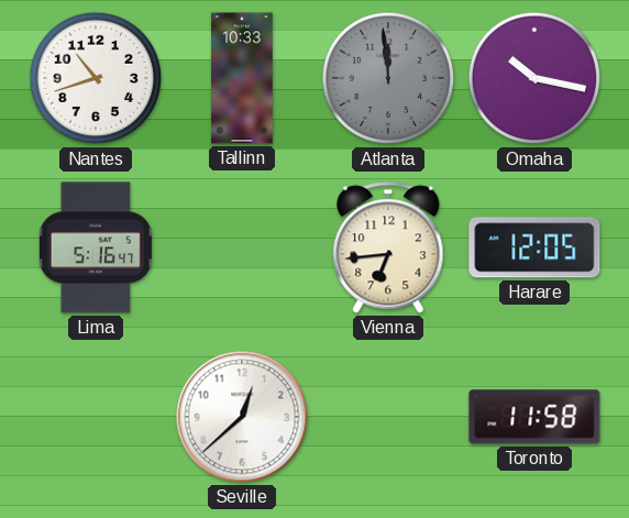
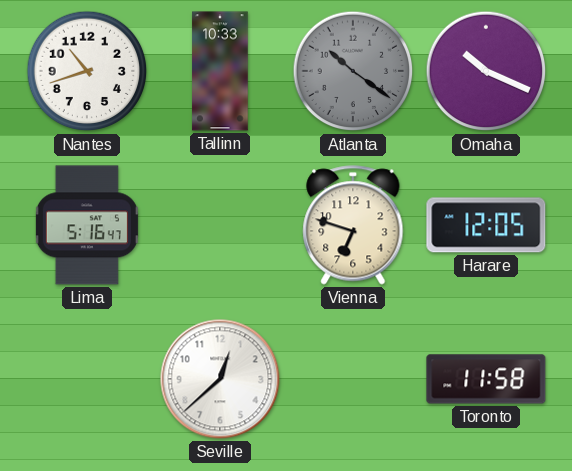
Atlanta: 11:59 -> 10:21 (353, 71)
Omaha: 10:17 -> 10:19 (486, 71)
Vienna: 6:44 -> 6:48 (353, 225)
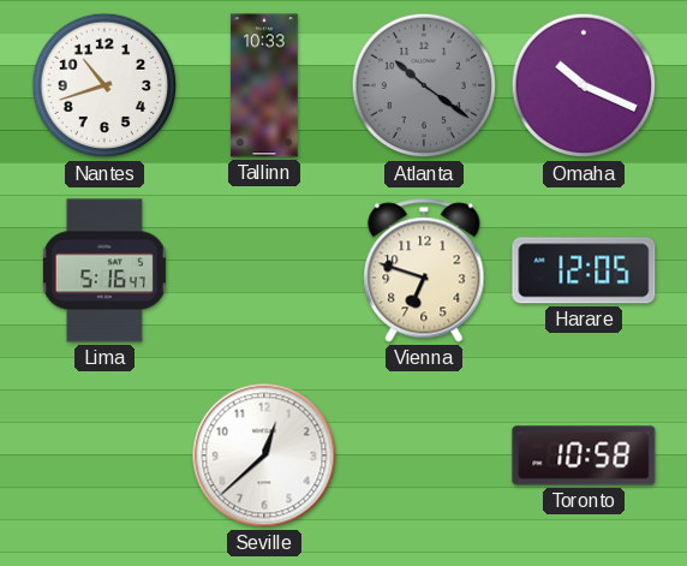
Toronto: 11:58 -> 10:58 (584, 455)
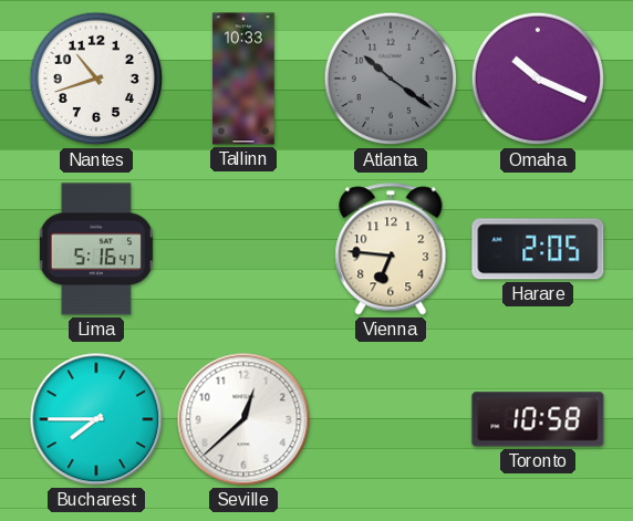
Vienna: 6:48 -> 6:46 (391, 249)
Harare: 12:05 -> 2:05 (538, 249)
Bucharest: none -> 7:45 (96, 419)
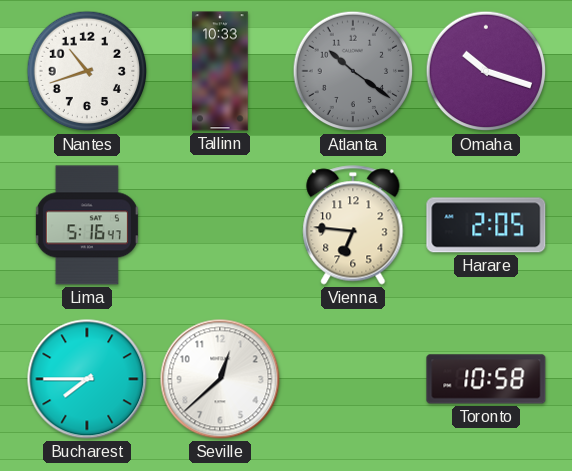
Omaha: 10:19 -> 10:18 (486, 71)
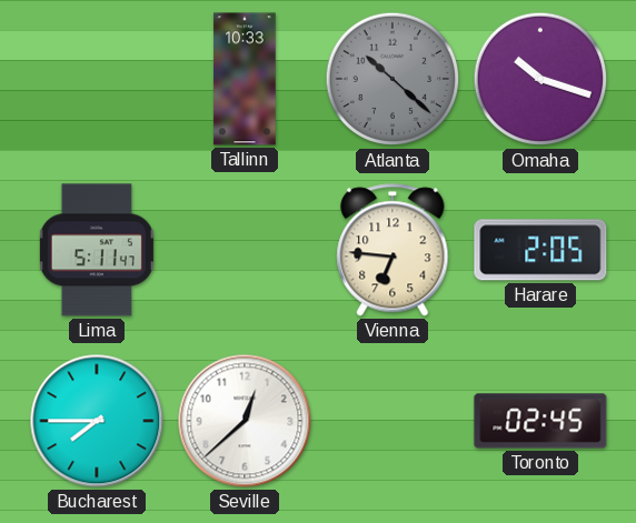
Nantes: 10:42 -> none (87, 71)
Atlanta: 10:21 -> 10:22 (392, 79)
Lima: 5:16 -> 5:11 (97, 250)
Toronto: 10:58 -> 02:45 (540, 421)
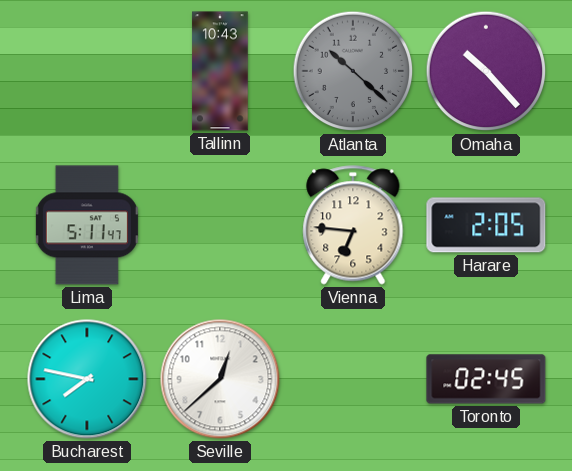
Tallinn: 10:33 -> 10:43 (220, 71)
Omaha: 10:18 -> 10:23 (486, 71)
Bucharest: 7:45 -> 7:47 (87, 379)
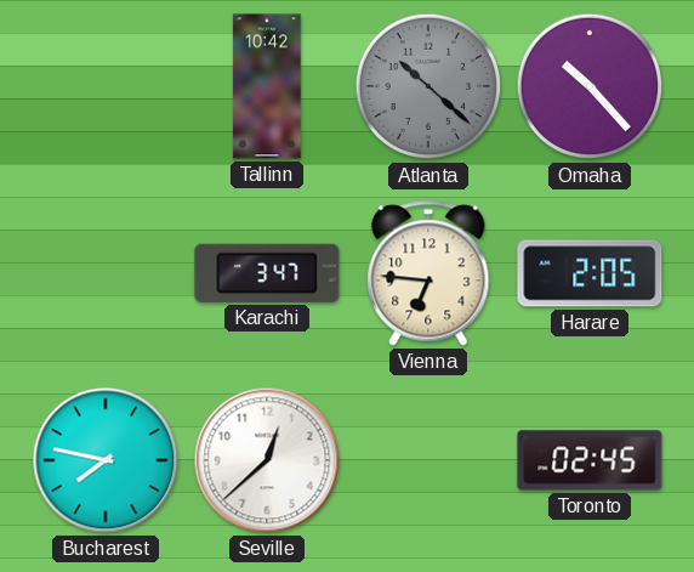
Tallinn: 10:43 -> 10:42 (267, 86)
Lima: 5:11 -> none (87, 225)
Karachi: none -> 3:47 (267, 273)
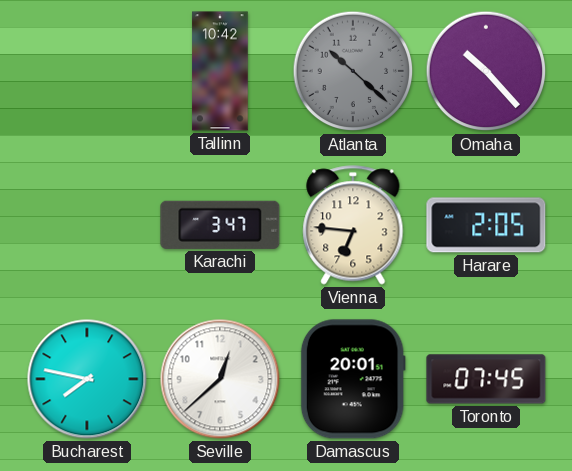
Damascus: none -> 20:01 (353, 379)
Toronto: 02:45 -> 07:45 (486, 379)
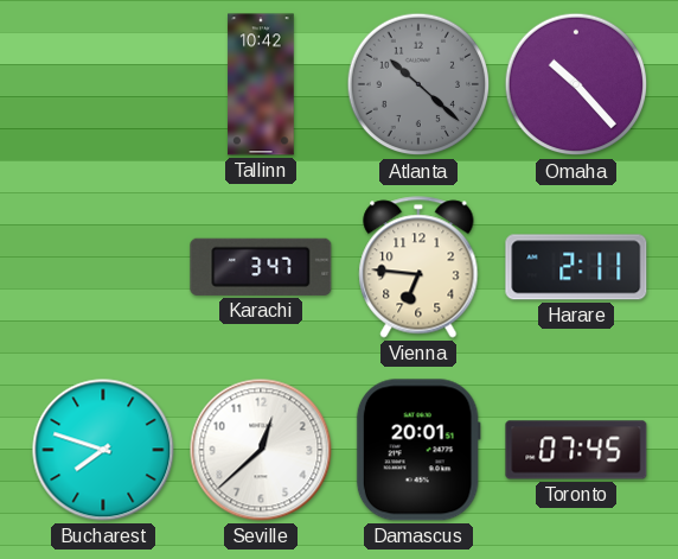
Harare: 2:05 -> 2:11 (576, 267)
Bucharest: 7:47 -> 7:48 (103, 450)
